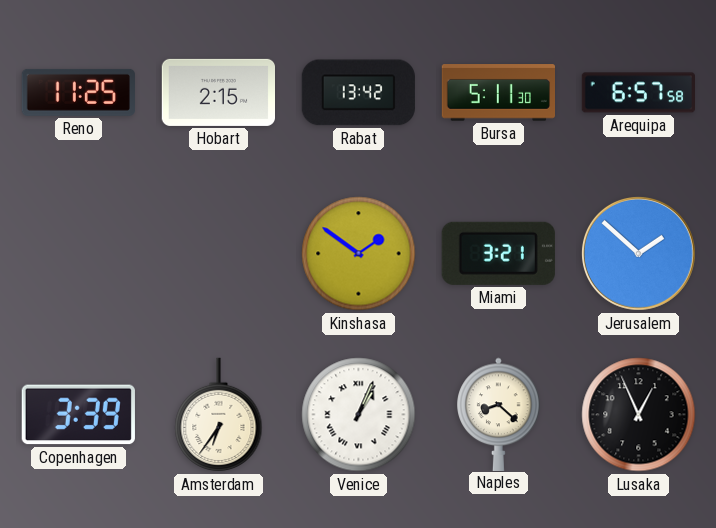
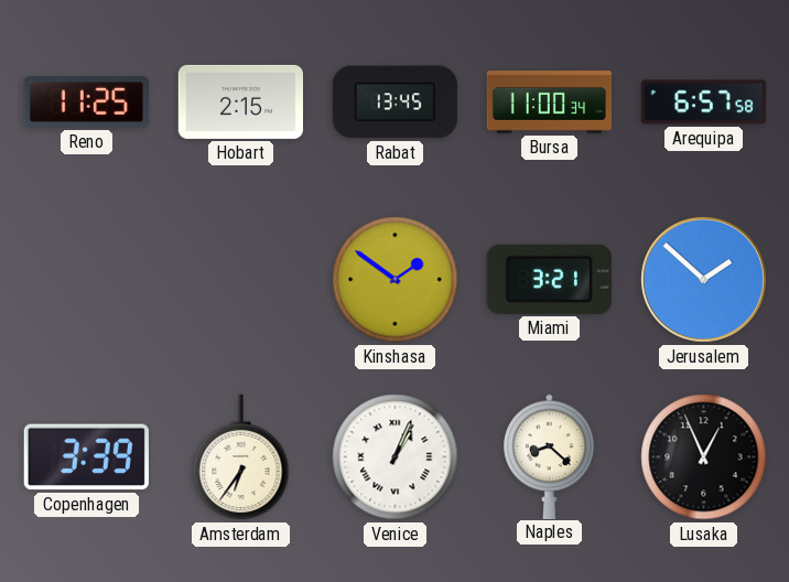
Rabat: 13:42 -> 13:45 (394, 103)
Bursa: 5:11 -> 11:00 (549, 103)
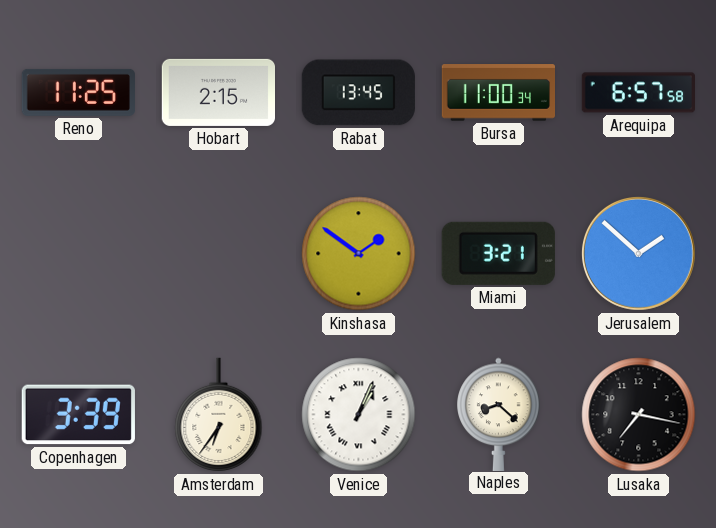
Lusaka: 12:56 -> 7:17 (639, 415)
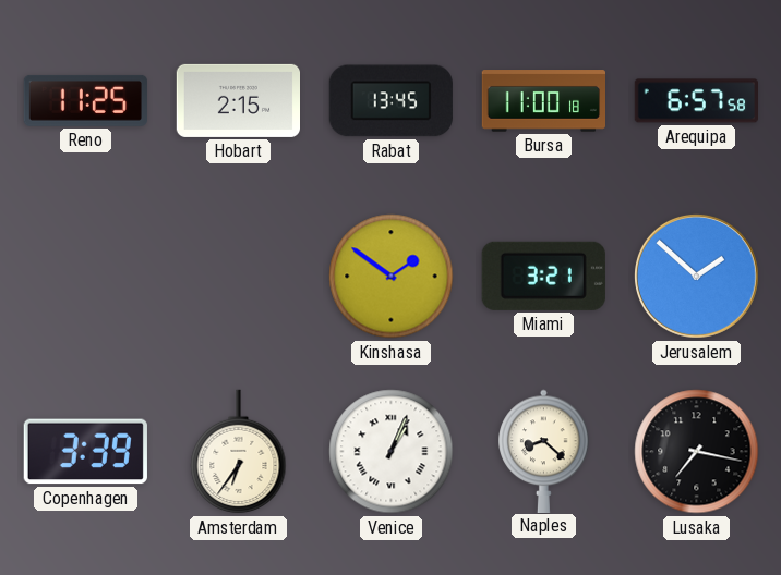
Bursa: 11:00:34 -> 11:00:18 (543, 101)
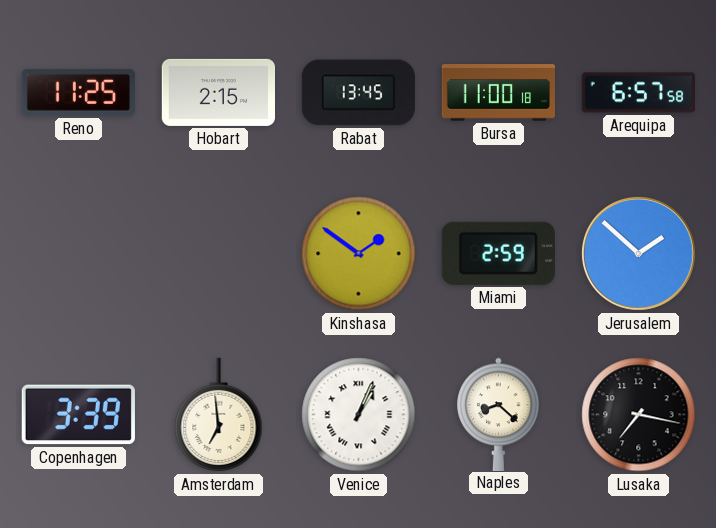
Miami: 3:21 -> 2:59 (498, 253)
Amsterdam: 6:36 -> 6:59 (219, 415)
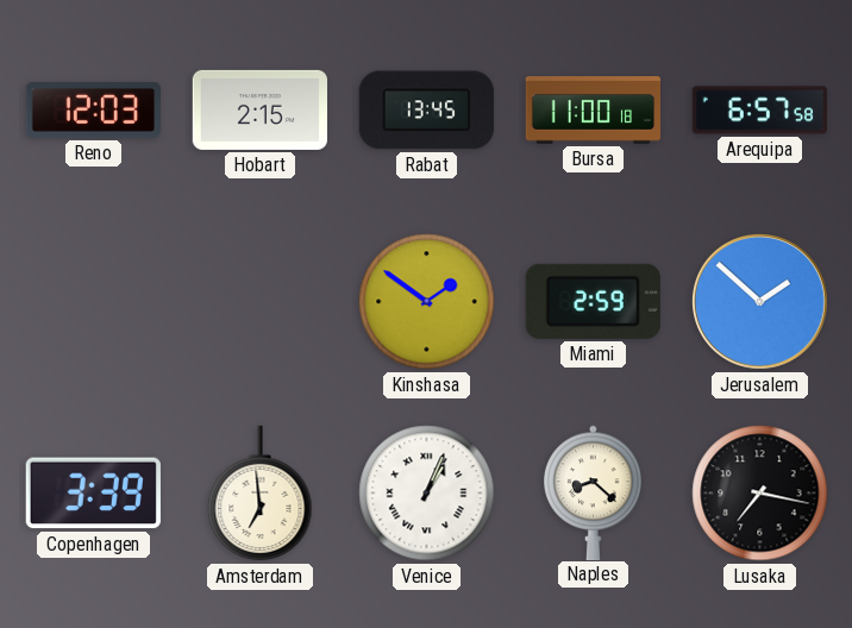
Reno: 11:25 -> 12:03 (93, 109)
